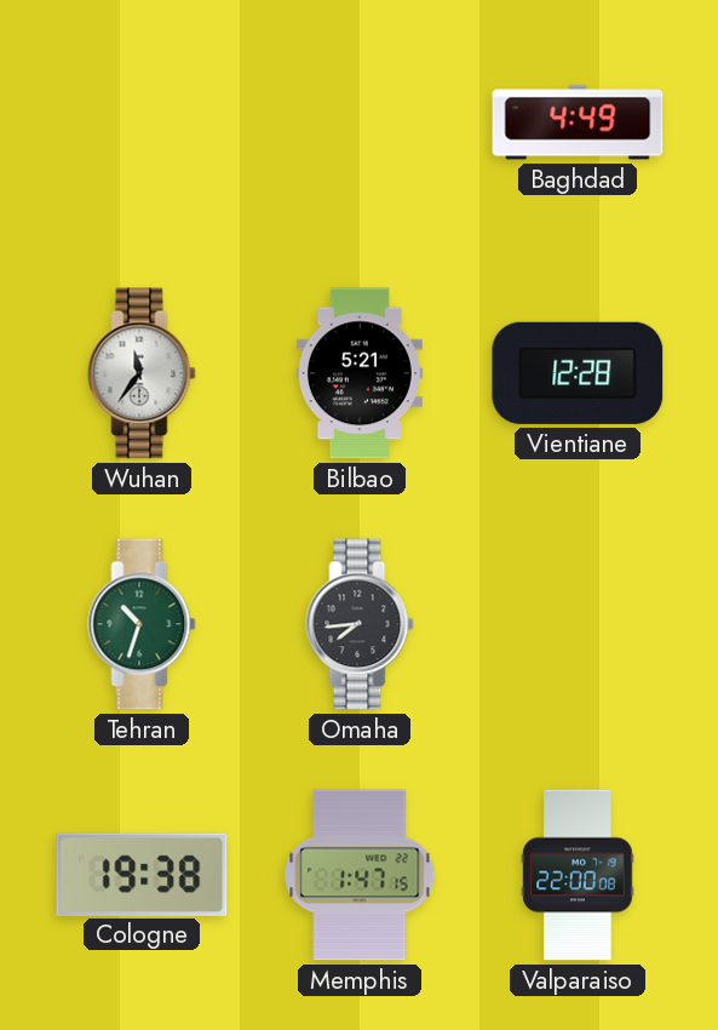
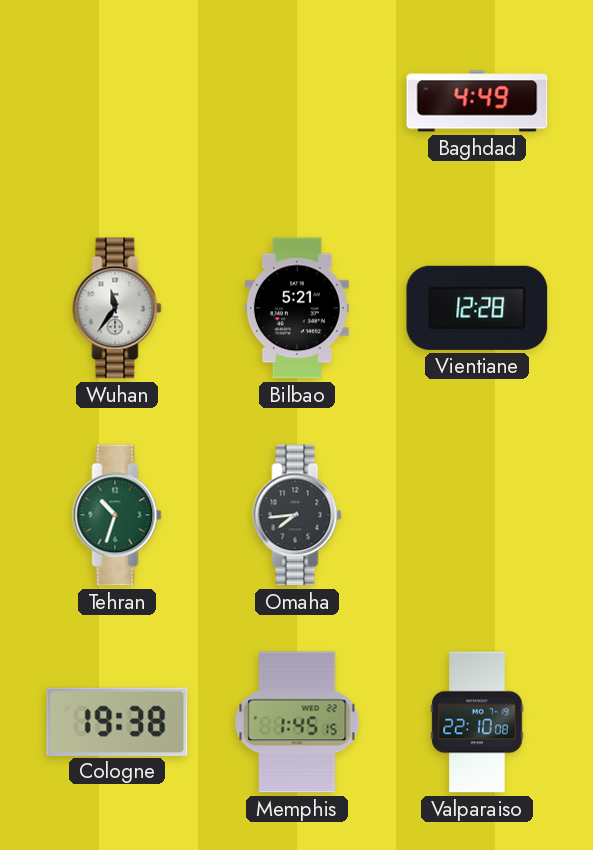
Memphis: 1:47 -> 1:45 (297, 722)
Valparaiso: 22:00 -> 22:10 (477, 722)
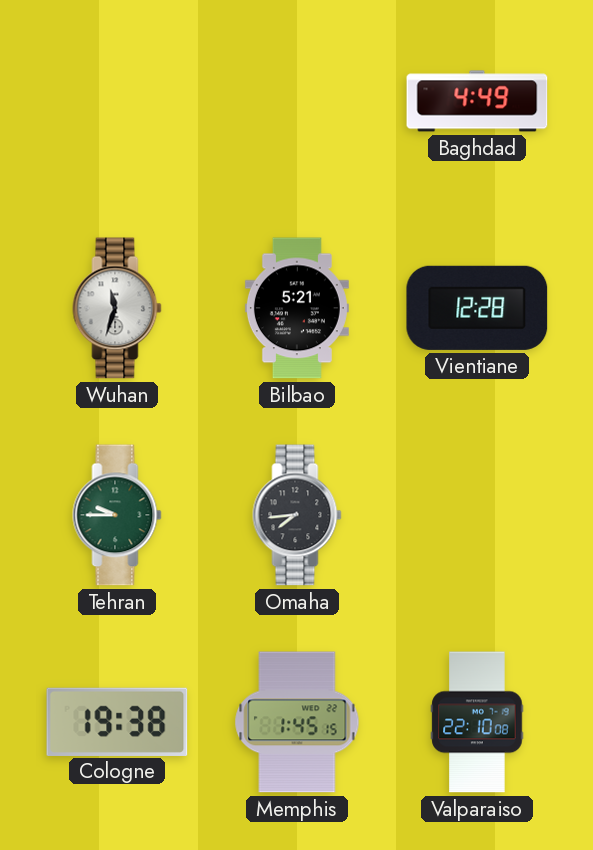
Wuhan: 11:36 -> 11:33 (117, 308)
Tehran: 10:33 -> 9:45 (117, 515)
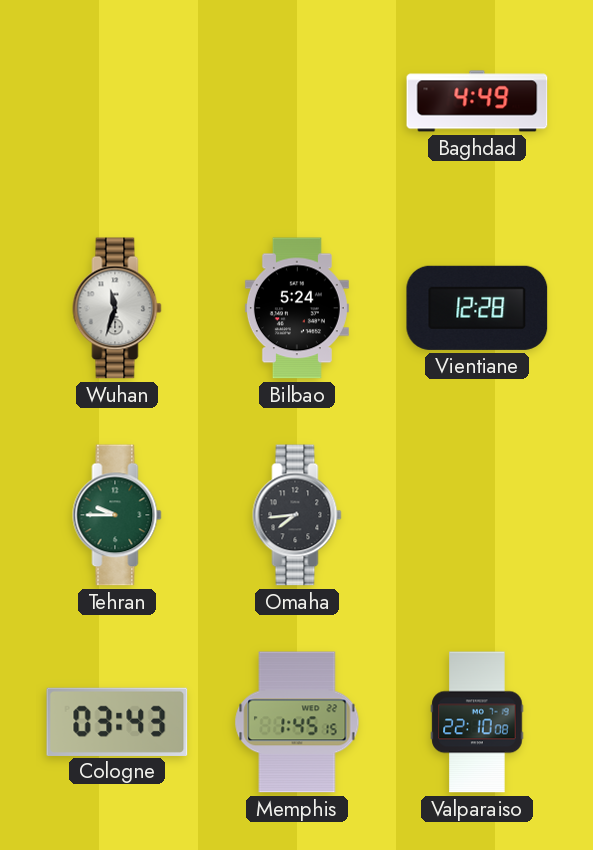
Bilbao: 5:21 -> 5:24 (297, 308)
Cologne: 19:38 -> 03:43 (117, 721)
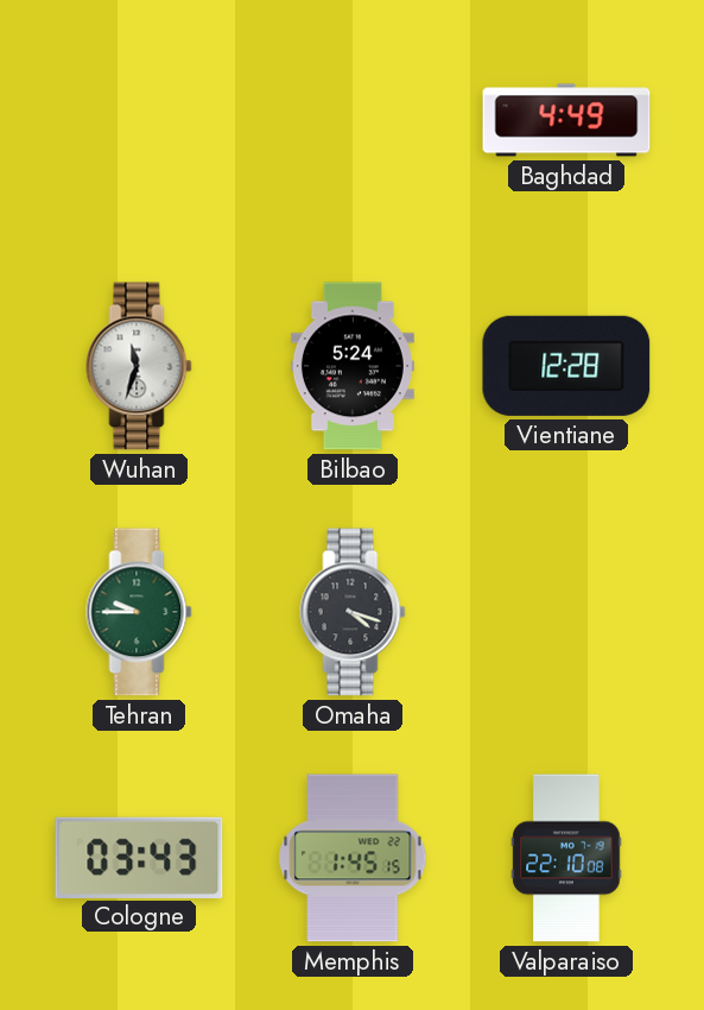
Omaha: 7:44 -> 4:18 (353, 612)
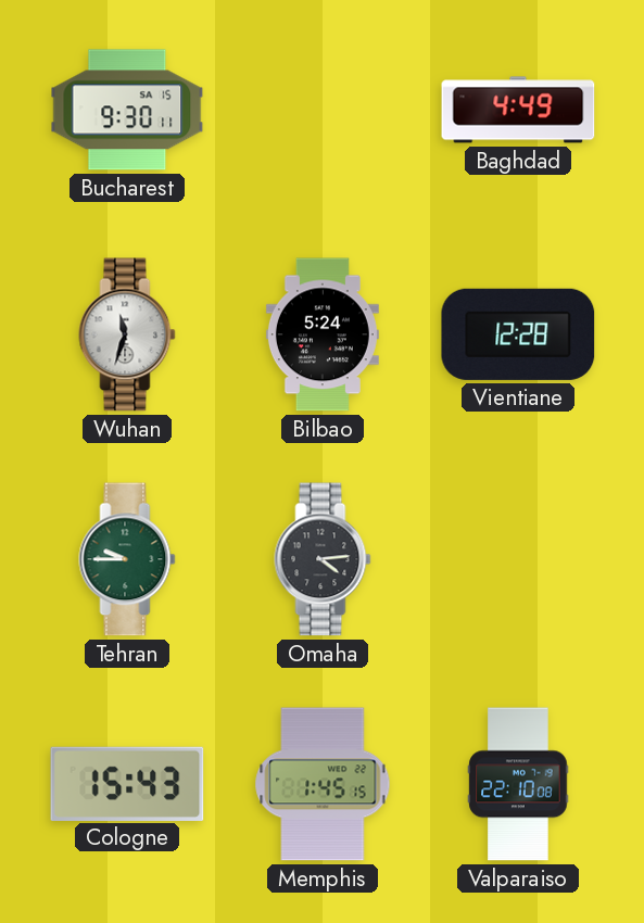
Bucharest: none -> 9:30 (127, 110)
Omaha: 4:18 -> 4:14 (323, 559)
Cologne: 03:43 -> 15:43 (127, 783)
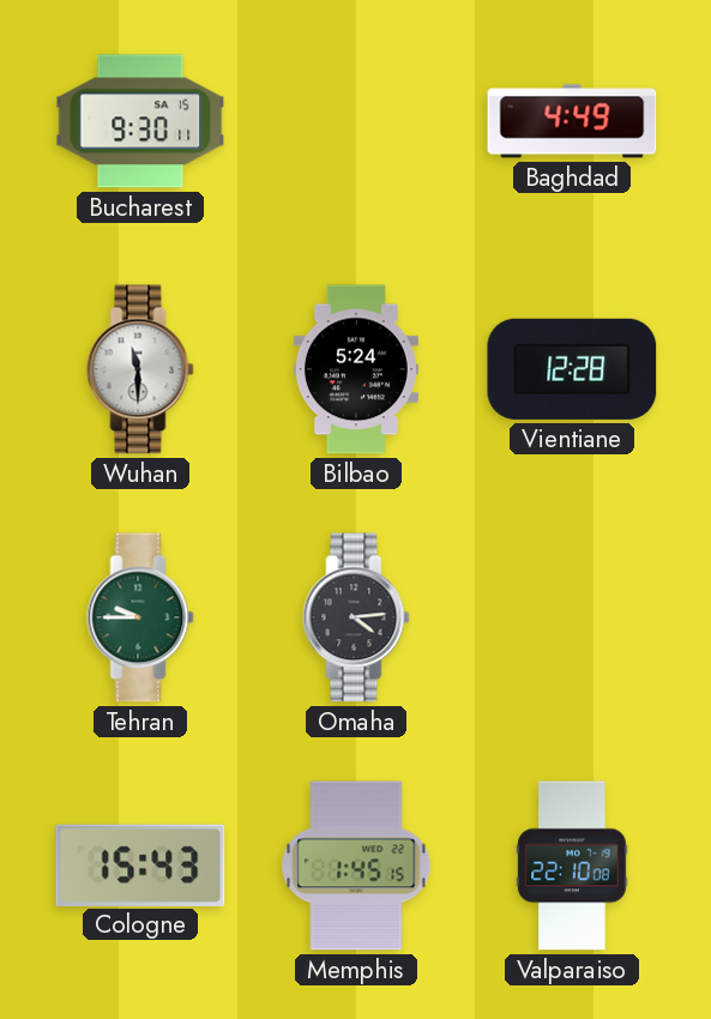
Wuhan: 11:33 -> 11:30 (140, 369)
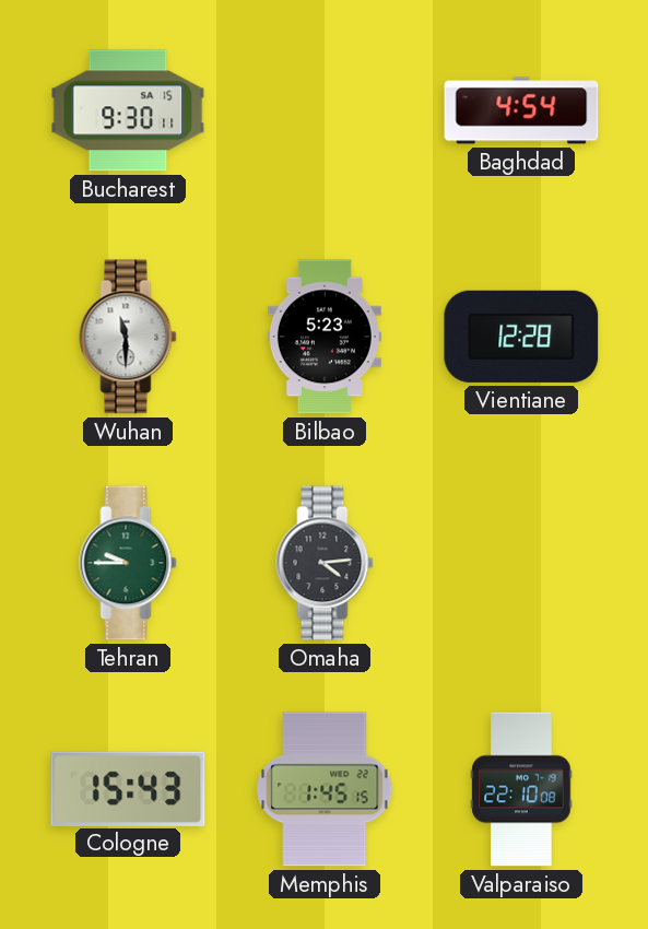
Baghdad: 4:49 -> 4:54 (521, 110)
Bilbao: 5:24 -> 5:23 (325, 337)
